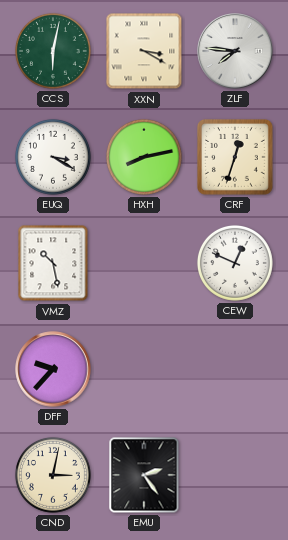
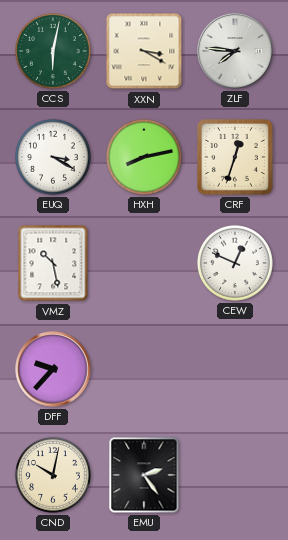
CND: 3:02 -> 10:02 (53, 475)
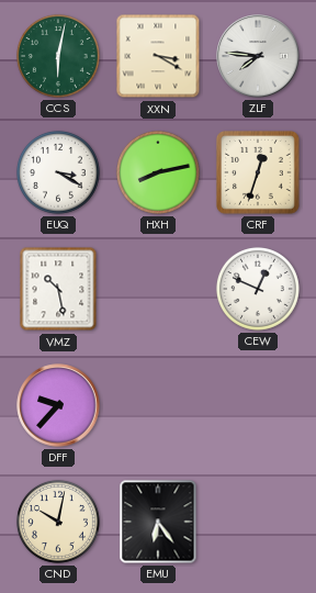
EMU: 2:24 -> 6:24 (158, 522)
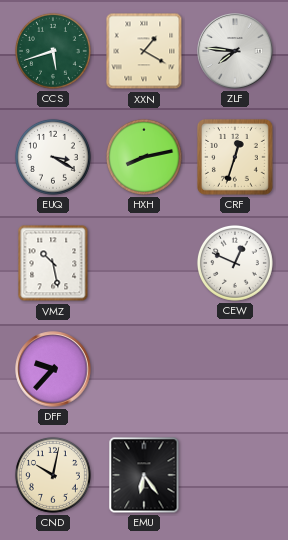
CCS: 6:02 -> 5:42 (53, 51)
XXN: 3:20 -> 1:20 (144, 51)
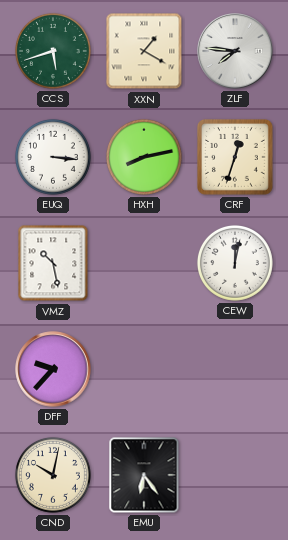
EUQ: 3:20 -> 3:16 (53, 157)
CEW: 12:49 -> 12:02 (235, 263)
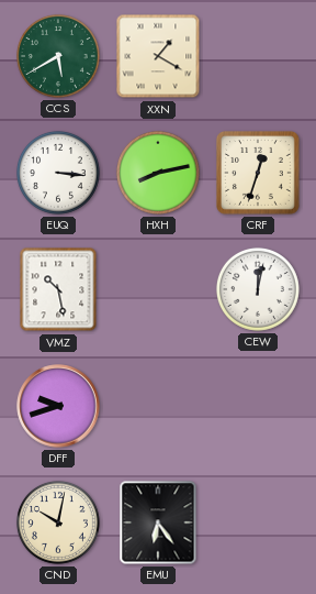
CCS: 5:42 -> 5:40 (58, 56)
ZLF: 7:46 -> none (235, 51)
DFF: 9:37 -> 9:42 (58, 406)
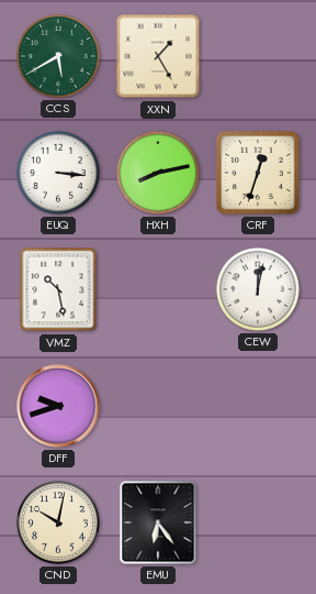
XXN: 1:20 -> 1:25 (158, 56)
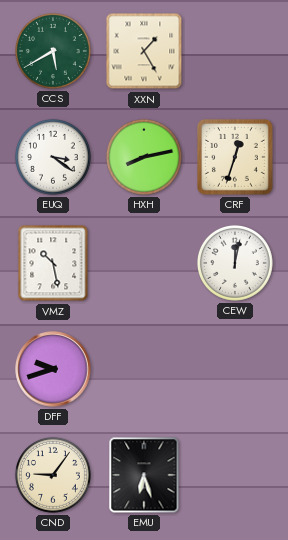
EUQ: 3:16 -> 3:21 (53, 157)
CND: 10:02 -> 9:06 (53, 475)
EMU: 6:24 -> 6:27 (144, 475)
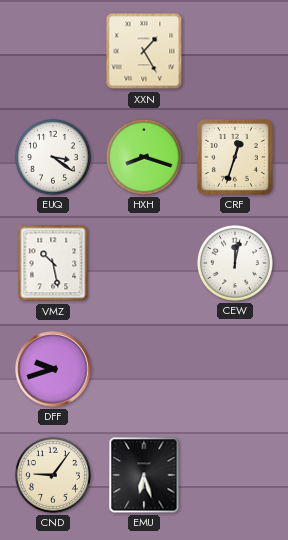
CCS: 5:40 -> none (53, 51)
HXH: 8:13 -> 8:18 (144, 157)
